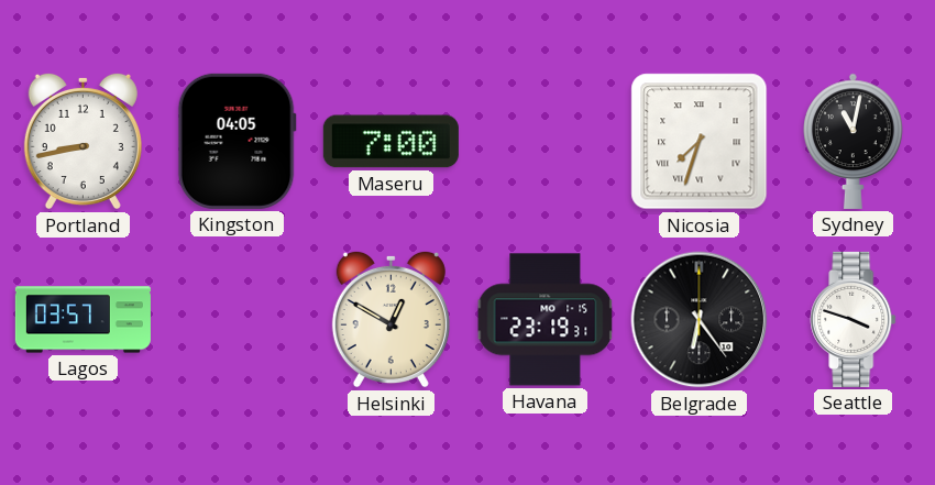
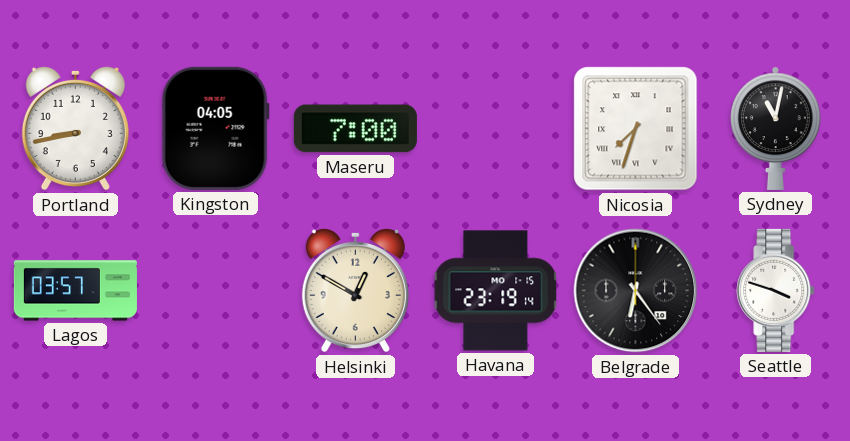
Havana: 23:19:31 -> 23:19:14 (496, 291)
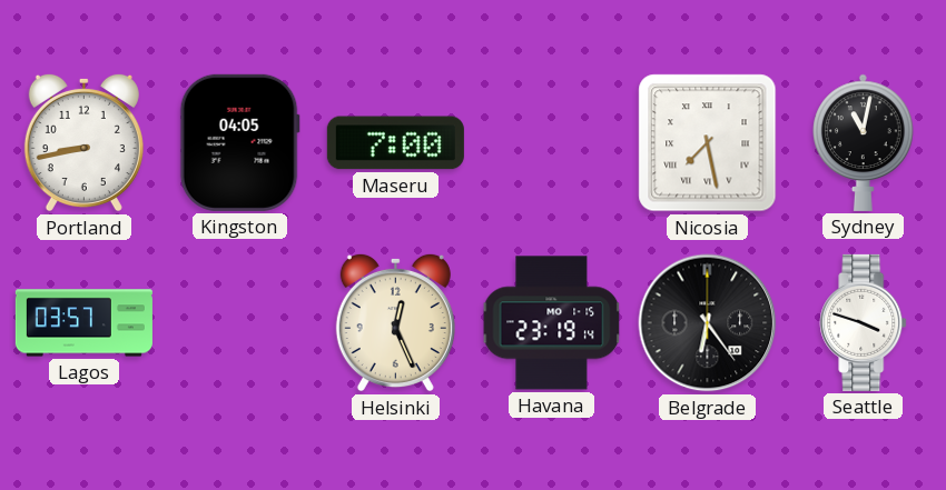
Nicosia: 7:33 -> 7:28 (708, 143)
Helsinki: 12:50 -> 12:26 (395, 322)
